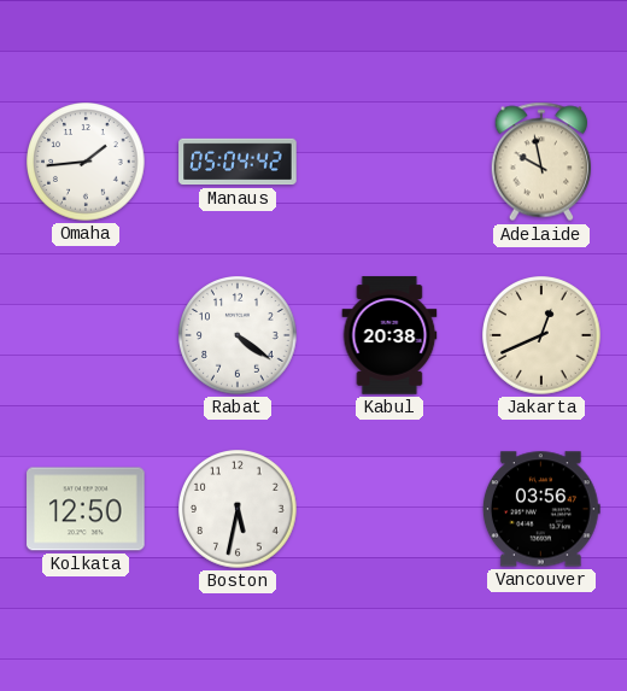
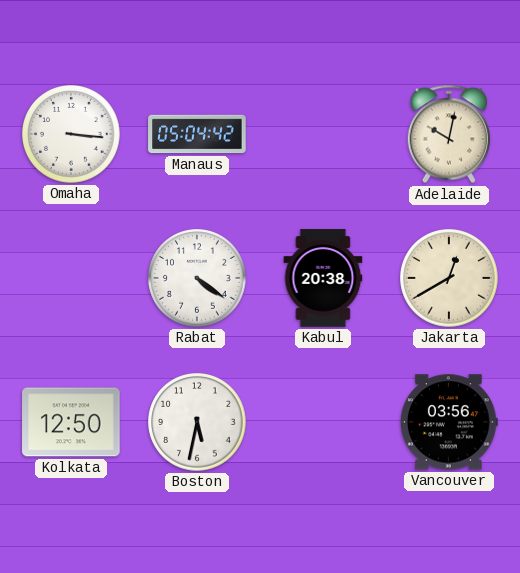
Omaha: 1:44 -> 3:16 (72, 135)
Adelaide: 9:58 -> 10:02 (449, 134)
Jakarta: 12:41 -> 12:40 (450, 279)
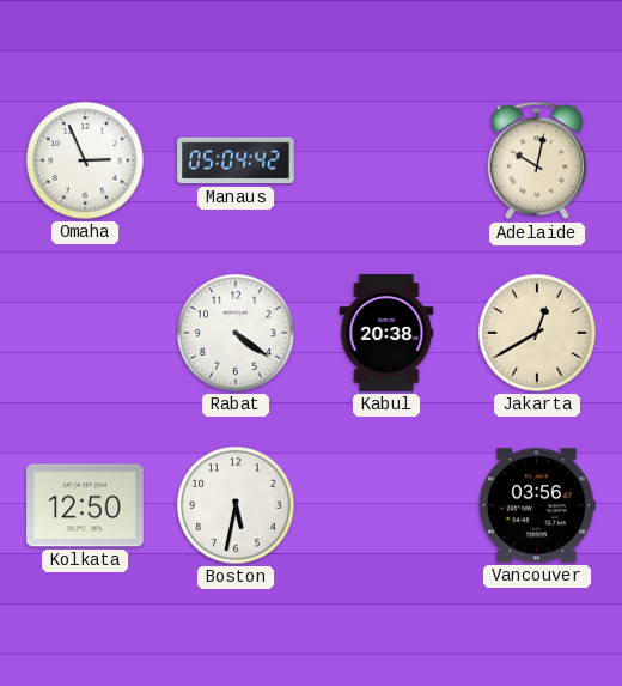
Omaha: 3:16 -> 2:56 (86, 162)
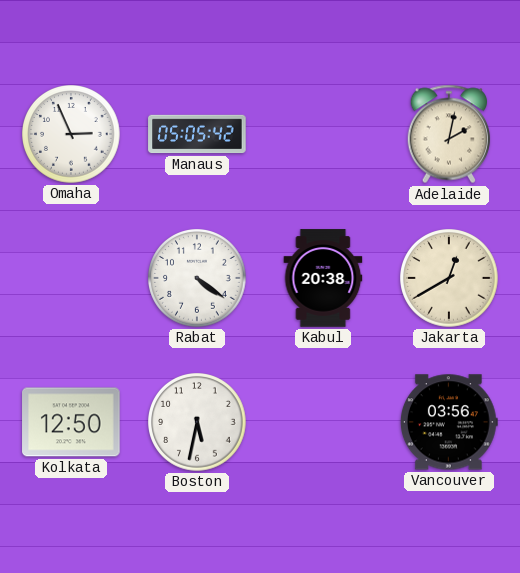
Manaus: 05:04 -> 05:05 (197, 134)
Adelaide: 10:02 -> 2:02 (449, 134)
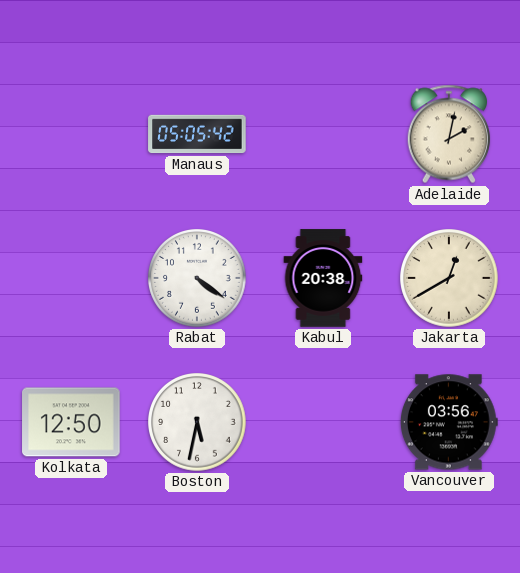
Omaha: 2:56 -> none (72, 135)
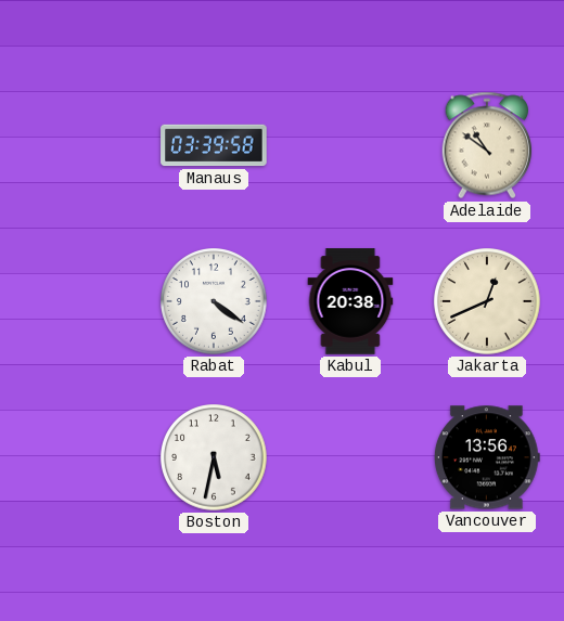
Manaus: 05:05 -> 03:39 (214, 145)
Adelaide: 2:02 -> 10:51 (487, 145)
Jakarta: 12:40 -> 12:41 (488, 302)
Kolkata: 12:50 -> none (71, 422)
Vancouver: 03:56 -> 13:56 (487, 457)
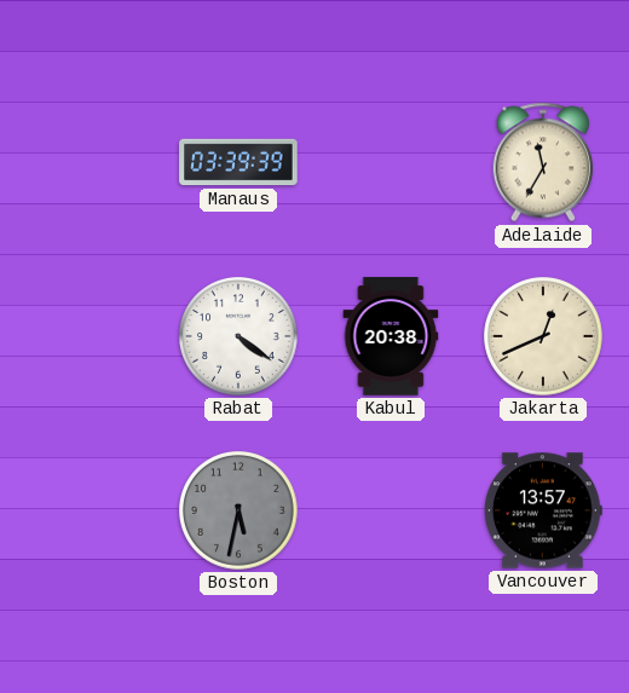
Manaus: 03:39:58 -> 03:39:39 (238, 162)
Adelaide: 10:51 -> 11:35 (543, 162)
Boston dial: white -> grey (240, 512)
Vancouver: 13:56 -> 13:57 (543, 510)
